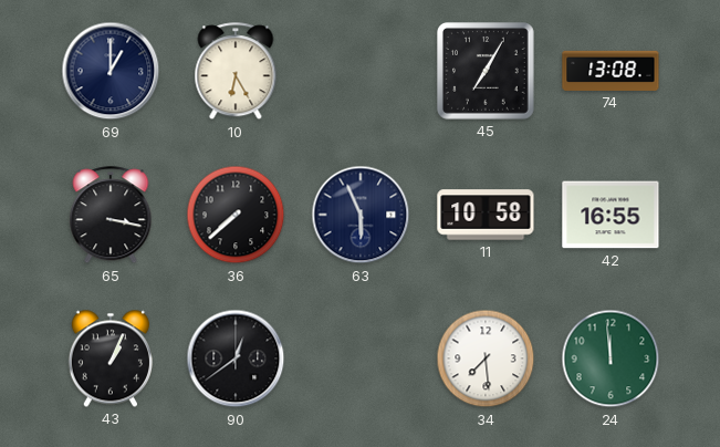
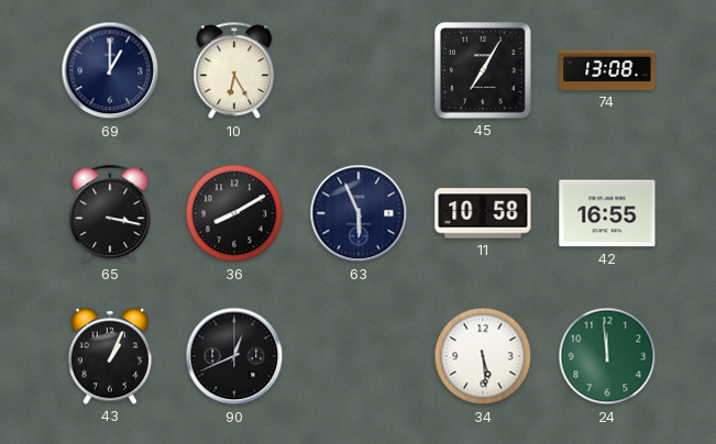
36: 7:38 -> 8:10 (234, 213)
90: 12:39 -> 12:41 (234, 356)
34: 7:29 -> 5:29 (483, 356)
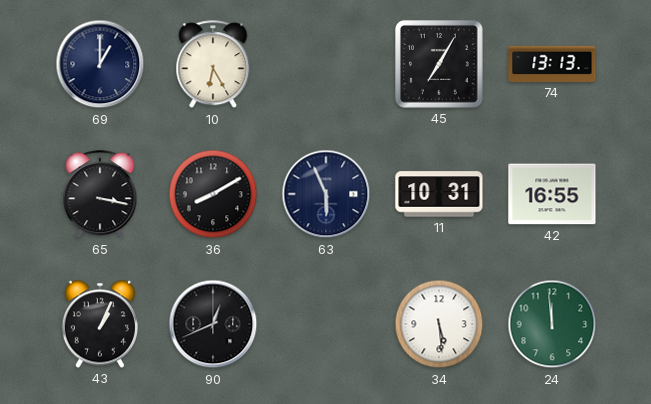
74: 13:08 -> 13:13 (552, 64)
11: 10:58 -> 10:31 (439, 194)
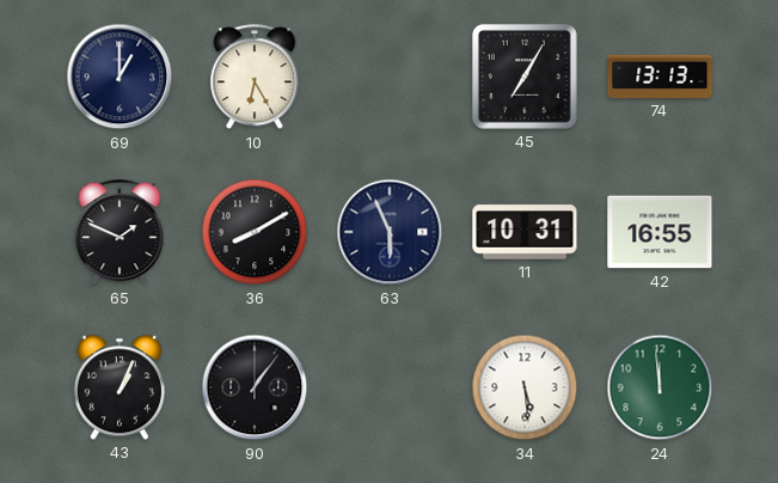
65: 3:17 -> 1:49 (120, 233)
90: 12:41 -> 1:06 (255, 387)
